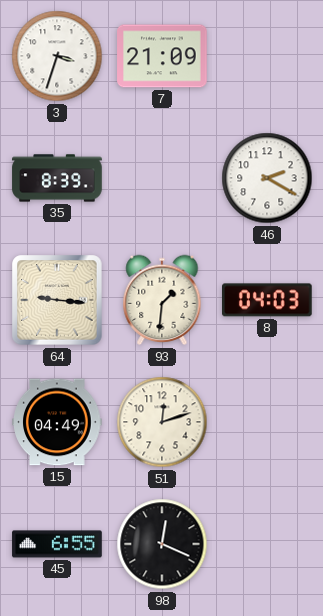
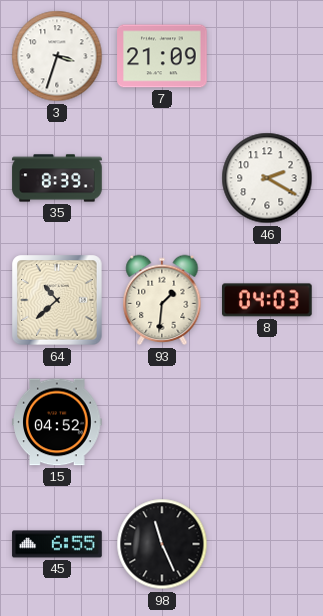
64: 9:16 -> 10:38 (57, 300)
15: 04:49 -> 04:52 (57, 422)
51: 12:12 -> none (162, 422)
98: 12:19 -> 11:26 (162, 544)
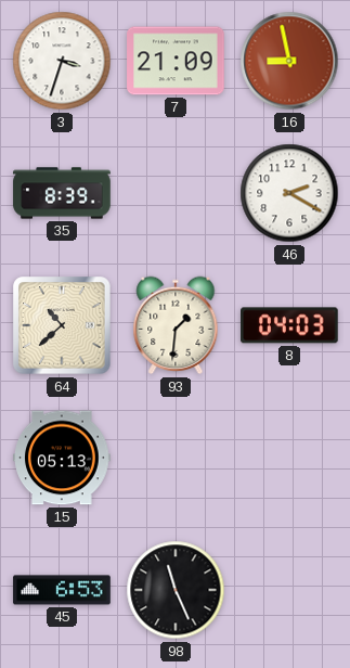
16: none -> 8:58 (289, 61)
15: 04:52 -> 05:13 (62, 458)
45: 6:55 -> 6:53 (62, 590)
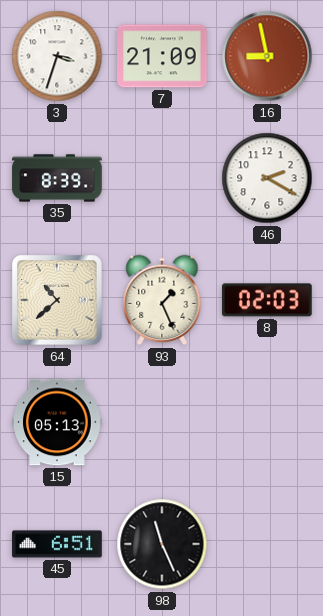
93: 1:31 -> 1:26 (162, 300)
8: 04:03 -> 02:03 (268, 300)
45: 6:53 -> 6:51 (57, 544)
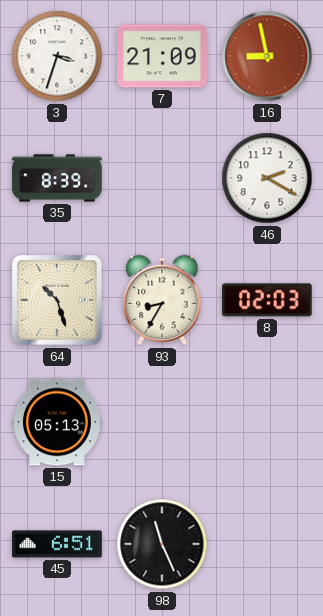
64: 10:38 -> 10:27 (57, 300)
93: 1:26 -> 8:35 (162, 300)
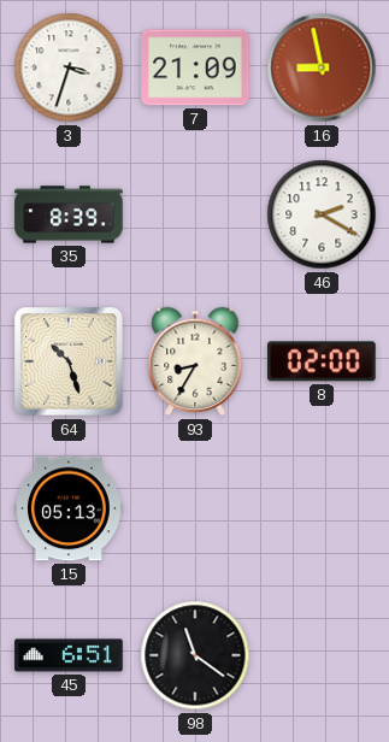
8: 02:03 -> 02:00 (323, 361)
98: 11:26 -> 11:21 (195, 655)
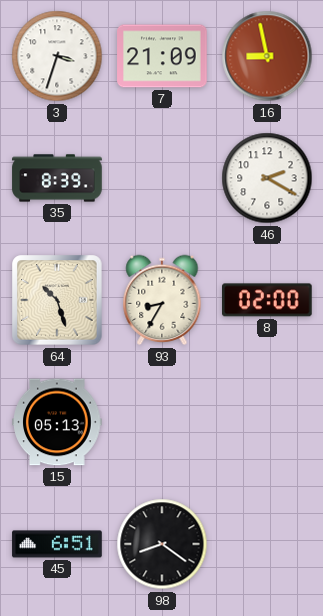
98: 11:21 -> 8:21 (162, 544)
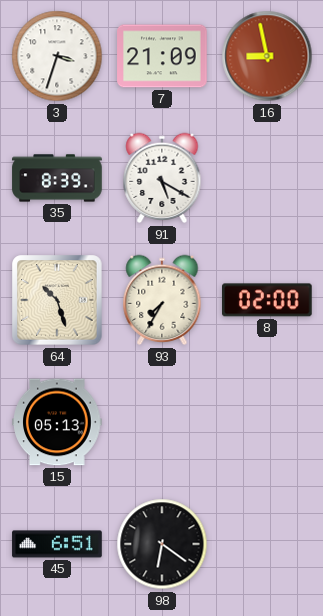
91: none -> 5:20 (162, 178)
46: 2:20 -> none (267, 178)
93: 8:35 -> 7:35 (162, 300)
98: 8:21 -> 6:21 (162, 544)
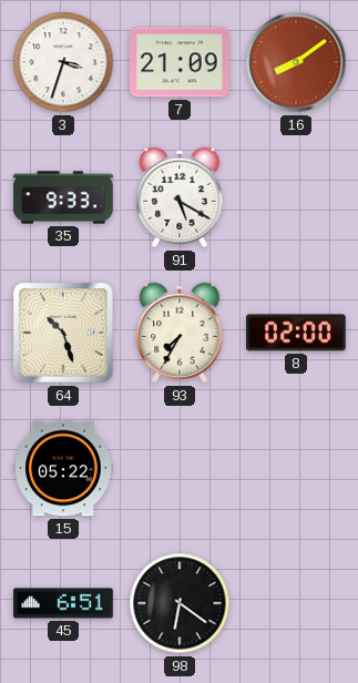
16: 8:58 -> 8:09 (296, 62)
35: 8:39 -> 9:33 (63, 197)
15: 05:13 -> 05:22 (63, 468)
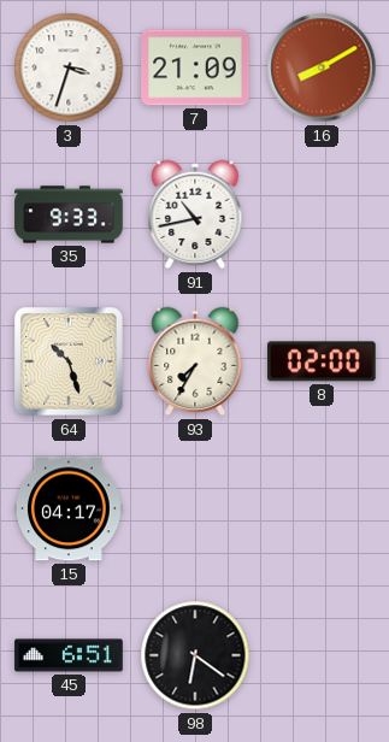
16: 8:09 -> 8:10 (322, 67)
91: 5:20 -> 10:43 (195, 214)
15: 05:22 -> 04:17 (69, 508)
